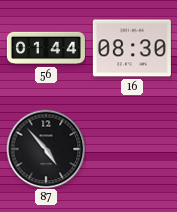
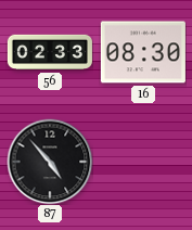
56: 01:44 -> 02:33 (50, 52)
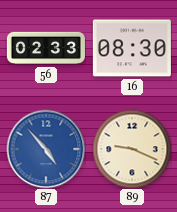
87 dial: black -> blue (46, 149)
89: none -> 9:19 (132, 149)
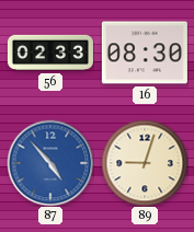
89: 9:19 -> 9:03 (145, 163)
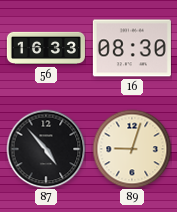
56: 02:33 -> 16:33 (46, 48)
87 dial: blue -> black (46, 149)
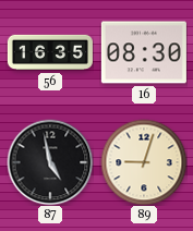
56: 16:33 -> 16:35 (50, 52)
87: 4:53 -> 4:58 (50, 162)
